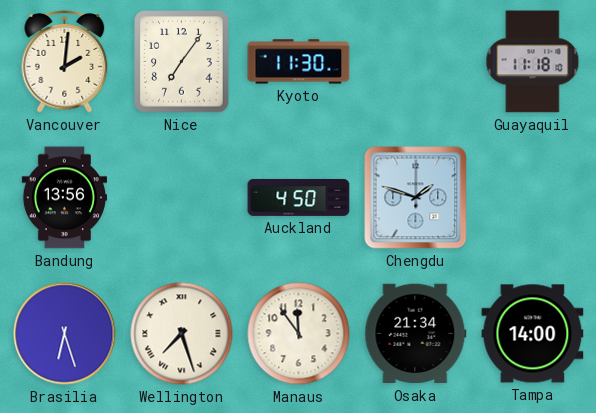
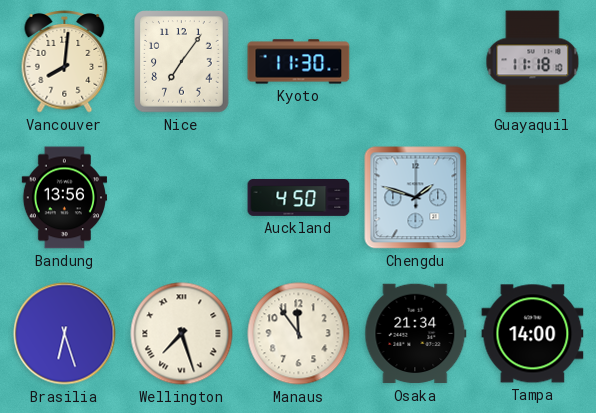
Vancouver: 2:01 -> 8:01 (65, 62)
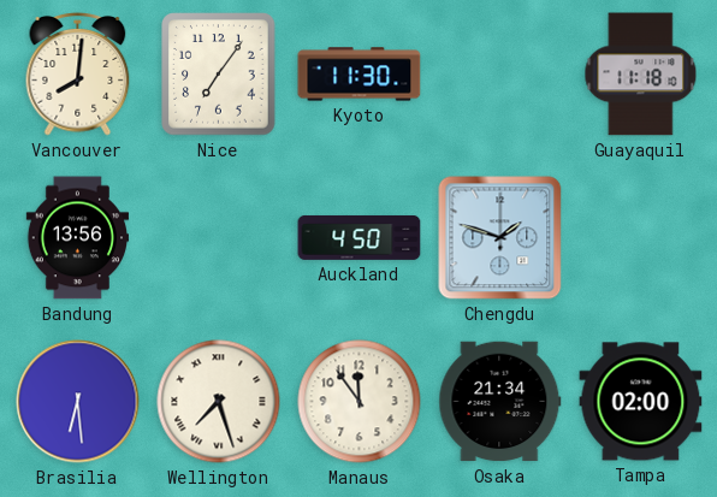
Brasilia: 6:27 -> 6:29 (78, 402)
Tampa: 14:00 -> 02:00 (641, 402)
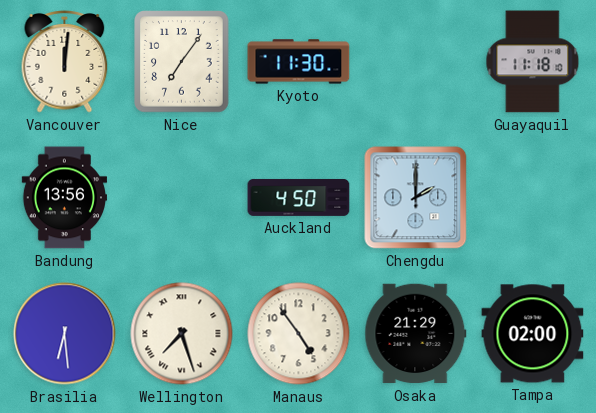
Vancouver: 8:01 -> 12:01 (65, 62)
Chengdu: 1:48 -> 2:00 (416, 198)
Manaus: 11:54 -> 4:54 (299, 334)
Osaka: 21:34 -> 21:29 (416, 334)
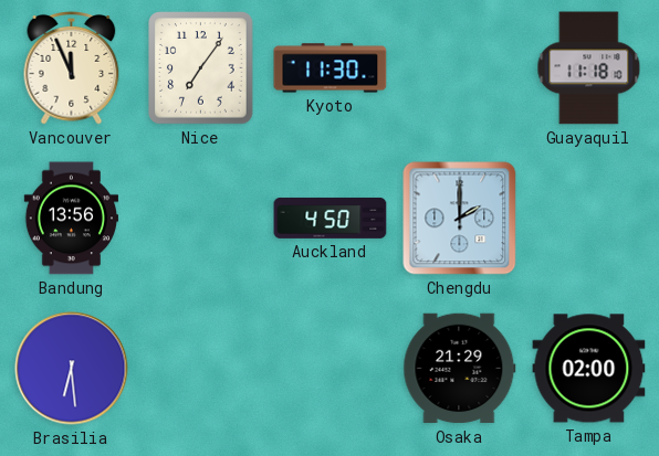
Vancouver: 12:01 -> 11:56 (72, 68)
Wellington: 7:27 -> none (182, 334)
Manaus: 4:54 -> none (299, 334)
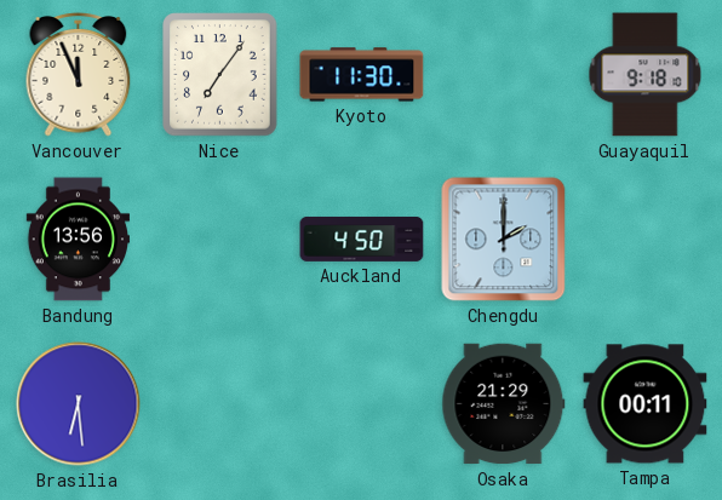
Guayaquil: 11:18 -> 9:18 (646, 75)
Tampa: 02:00 -> 00:11 (646, 404)
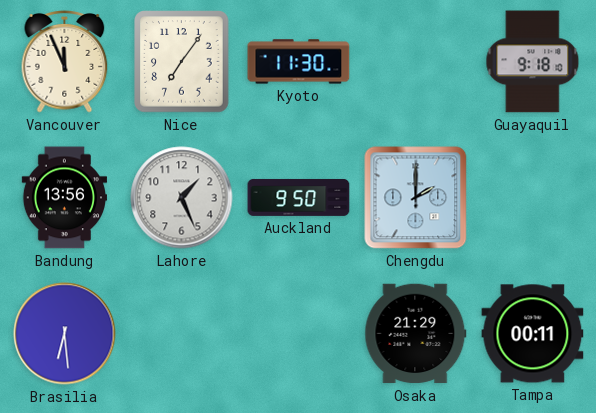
Lahore: none -> 1:26 (182, 198)
Auckland: 4:50 -> 9:50 (299, 197)
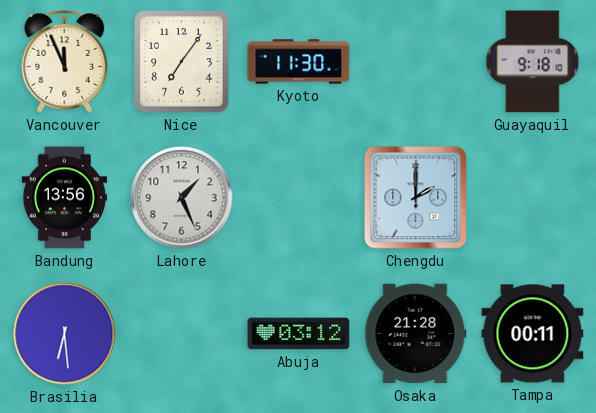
Auckland: 9:50 -> none (299, 197)
Abuja: none -> 03:12 (299, 334)
Osaka: 21:29 -> 21:28 (416, 334)
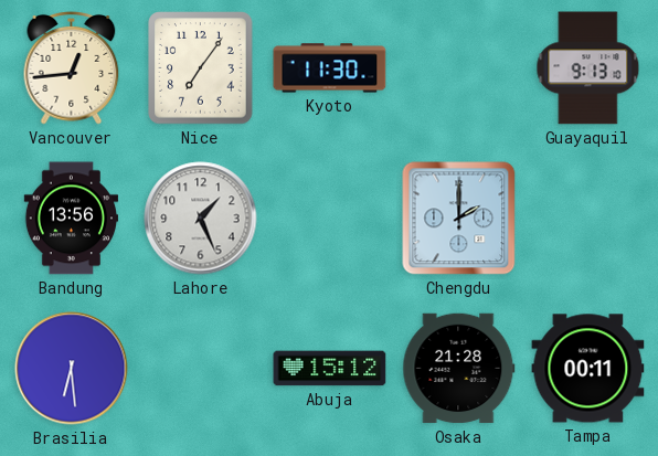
Vancouver: 11:56 -> 12:44 (72, 68)
Guayaquil: 9:18 -> 9:13 (588, 68)
Abuja: 03:12 -> 15:12 (330, 369)
